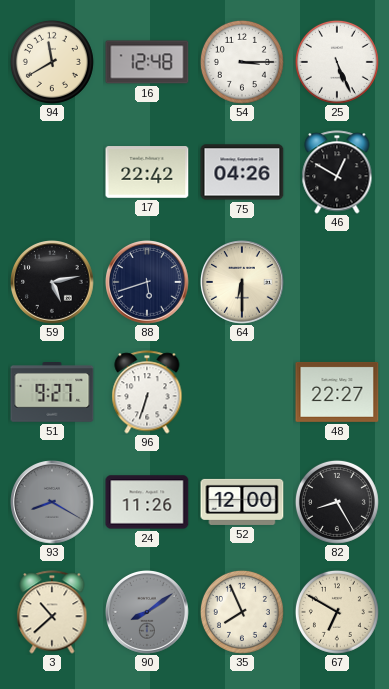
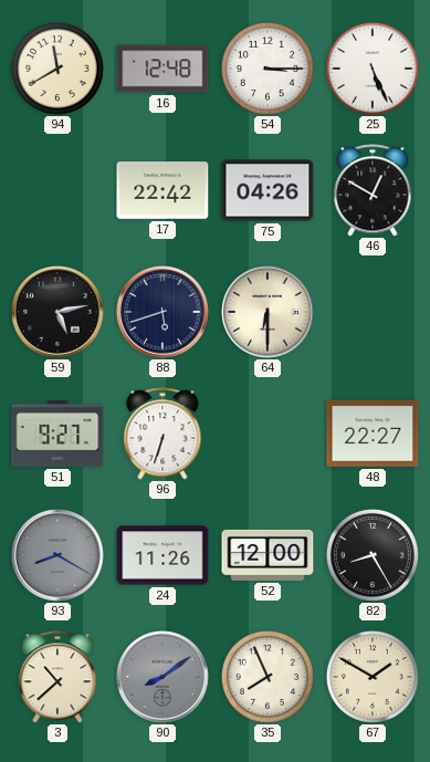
67: 6:50 -> 1:50 (373, 677)
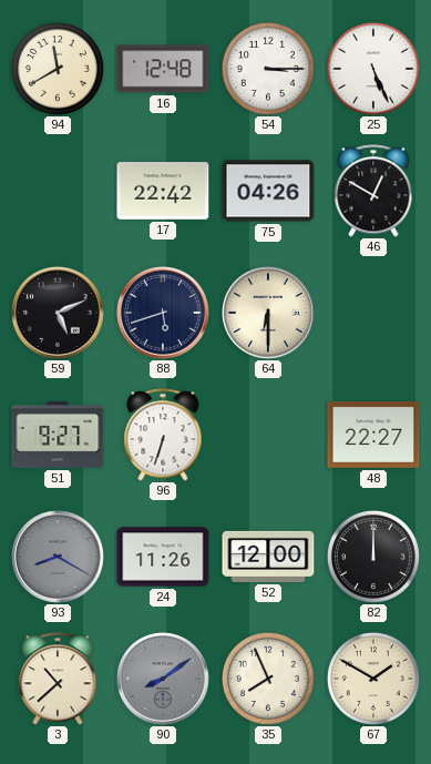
59: 5:13 -> 5:11 (59, 314)
82: 8:25 -> 12:00 (373, 557)
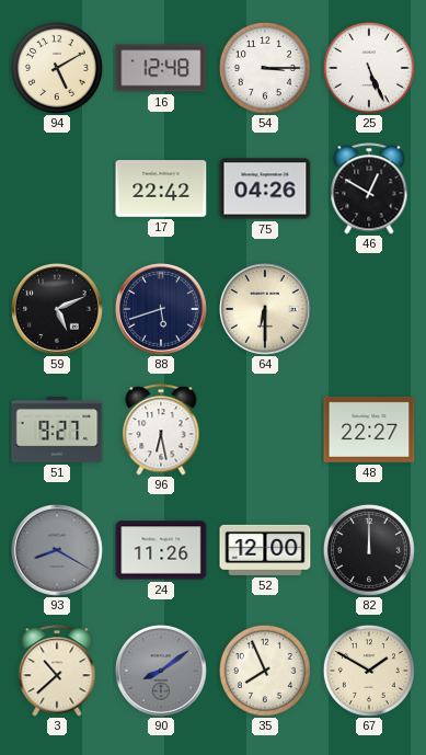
94: 11:40 -> 5:10 (57, 68)
96: 6:33 -> 6:28 (161, 430)
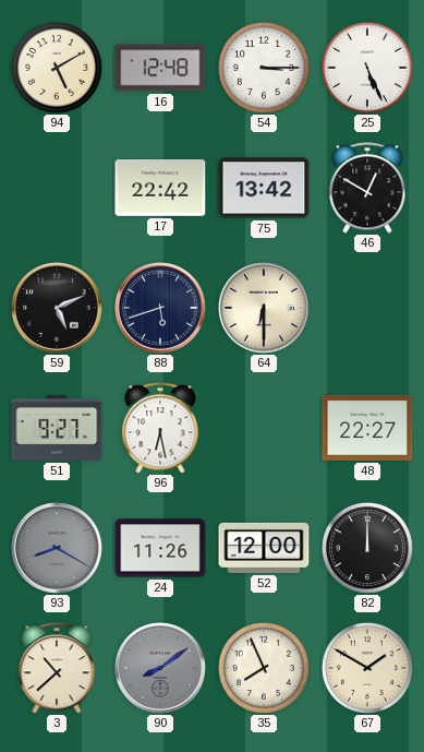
75: 04:26 -> 13:42 (264, 188)
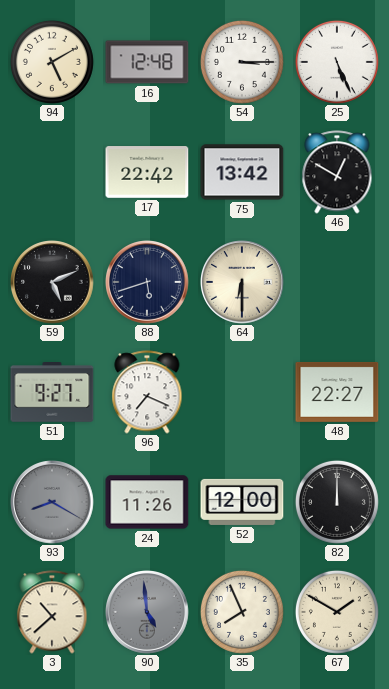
96: 6:28 -> 7:19 (147, 392)
90: 8:09 -> 4:59 (148, 613)
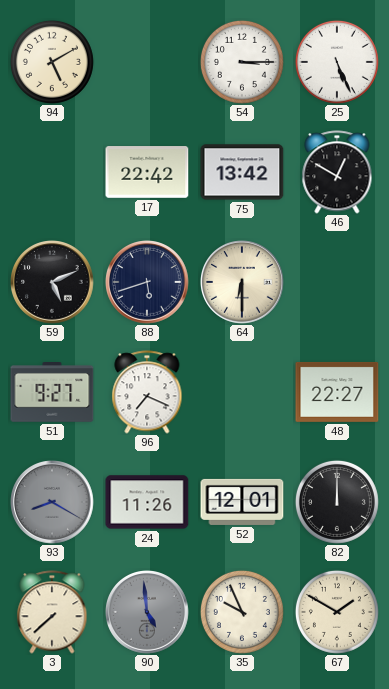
16: 12:48 -> none (147, 62)
52: 12:00 -> 12:01 (242, 502)
3: 10:38 -> 7:38 (52, 612)
35: 7:56 -> 9:56 (242, 612)
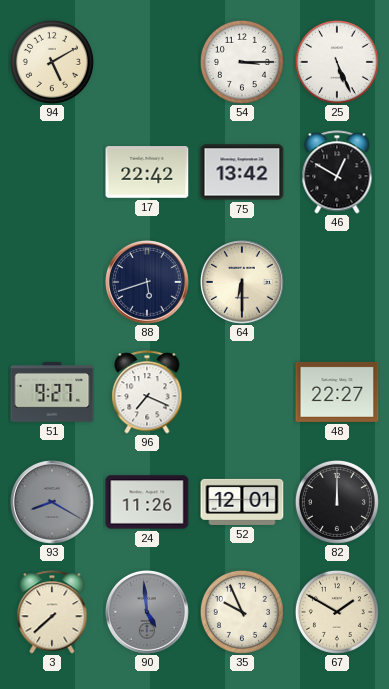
59: 5:11 -> none (53, 283)
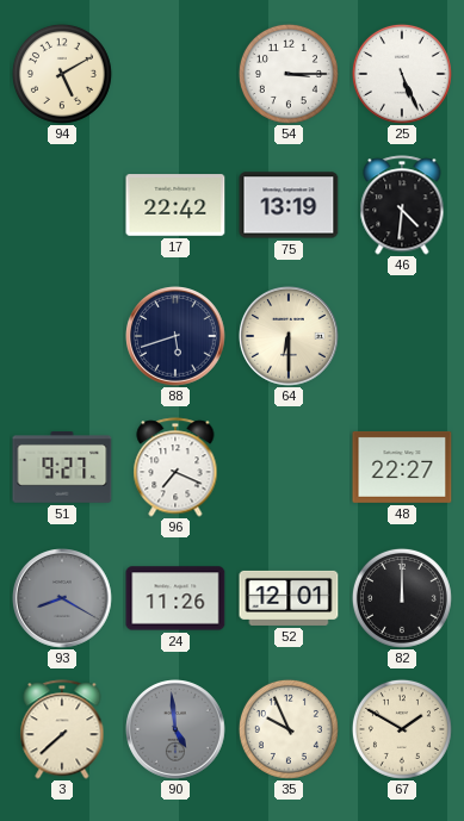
75: 13:42 -> 13:19 (289, 205)
46: 12:50 -> 4:31 (402, 205)
